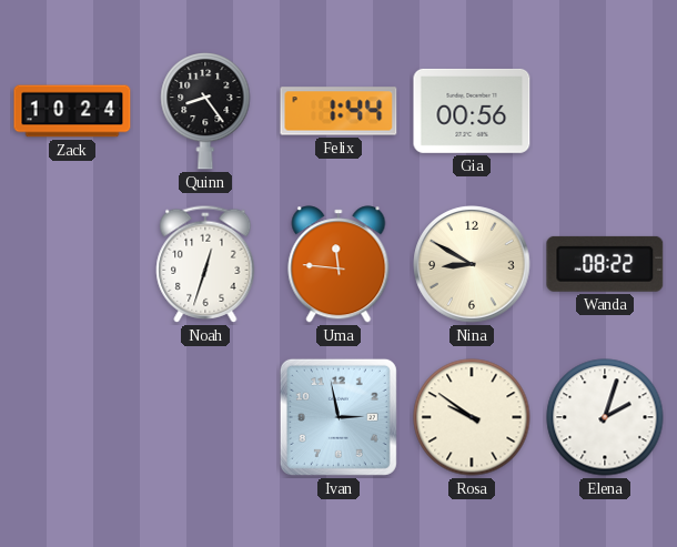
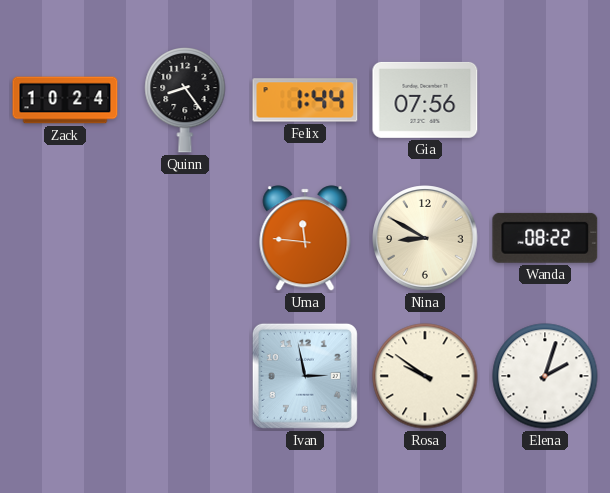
Gia: 00:56 -> 07:56 (425, 100)
Noah: 12:33 -> none (205, 264)
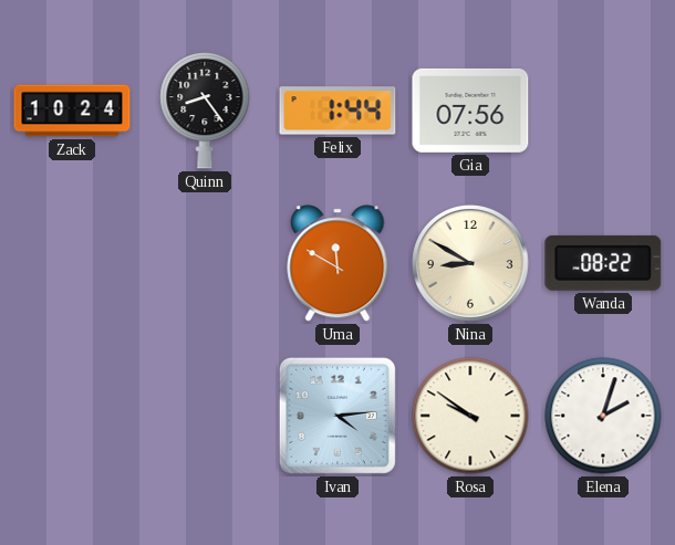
Uma: 11:46 -> 11:50 (337, 263)
Ivan: 2:58 -> 4:14 (337, 416)
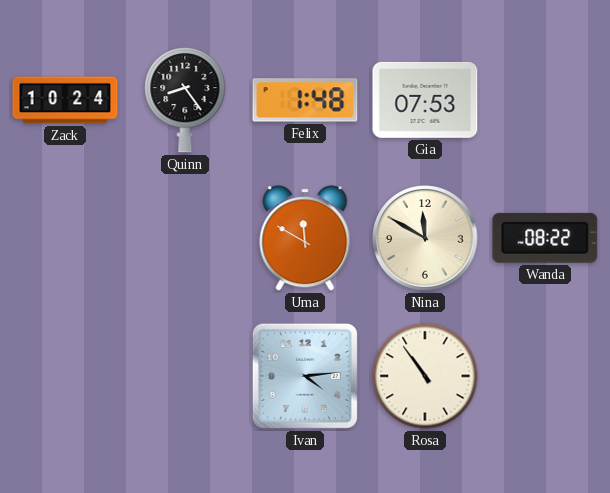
Felix: 1:44 -> 1:48 (305, 100)
Gia: 07:56 -> 07:53 (425, 100)
Nina: 8:50 -> 11:50 (425, 238)
Rosa: 9:51 -> 10:54 (425, 376)
Elena: 2:03 -> none (603, 416)
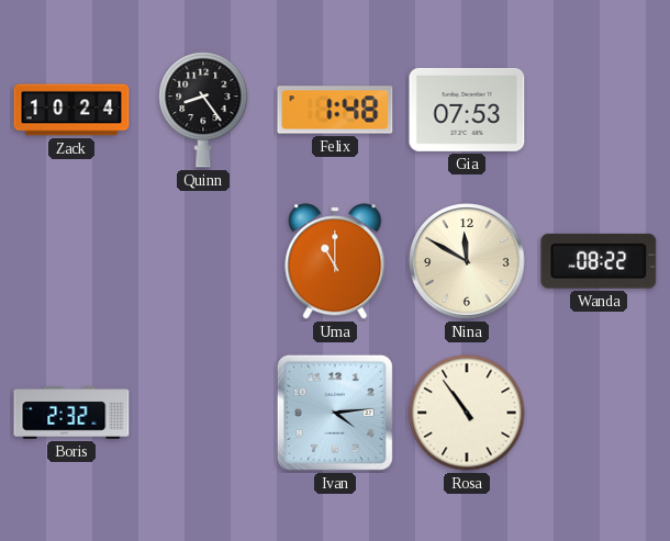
Uma: 11:50 -> 11:00 (335, 261)
Boris: none -> 2:32 (71, 413)
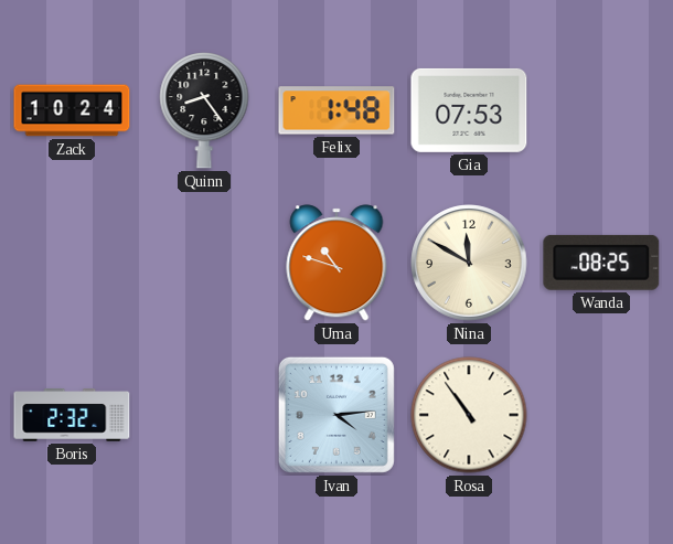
Uma: 11:00 -> 10:48 (336, 263)
Wanda: 08:22 -> 08:25 (601, 263)
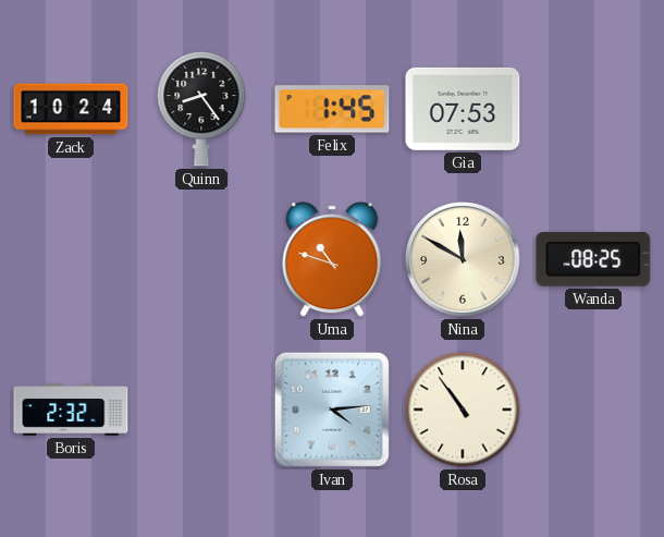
Felix: 1:48 -> 1:45 (332, 109)
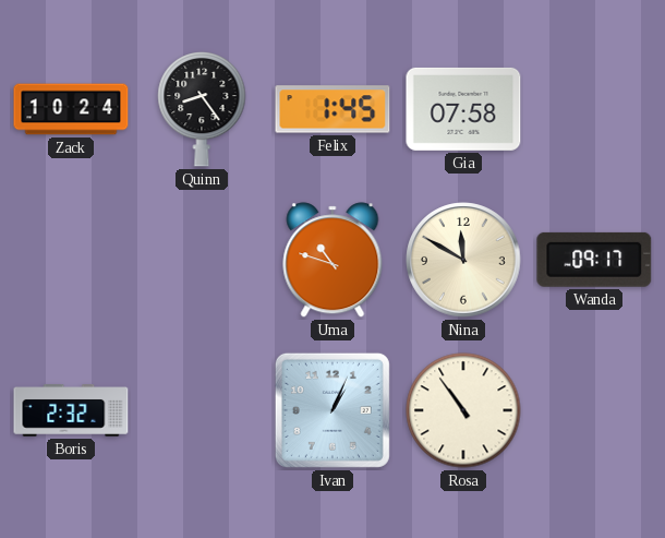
Gia: 07:53 -> 07:58 (463, 109)
Wanda: 08:25 -> 09:17 (594, 260)
Ivan: 4:14 -> 1:04 (332, 410)
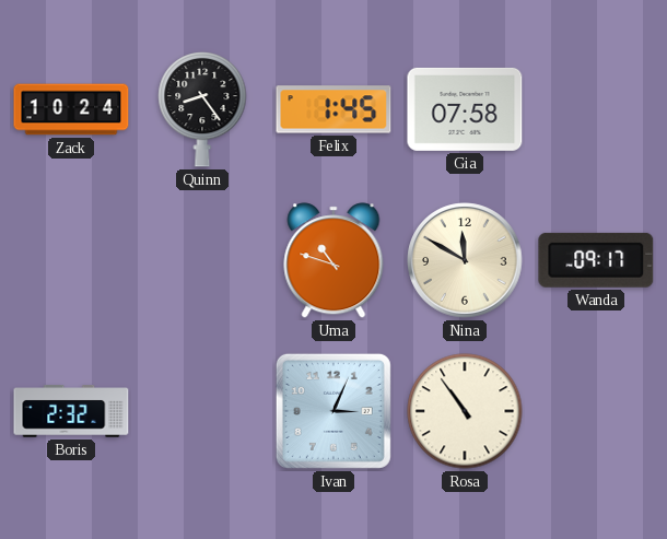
Ivan: 1:04 -> 3:04 (333, 411)
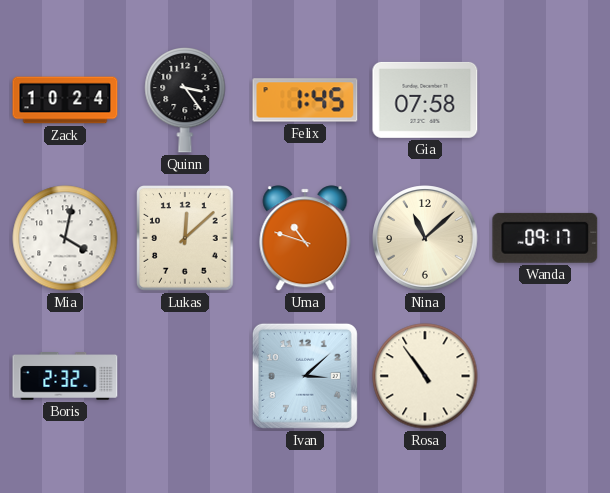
Quinn: 8:24 -> 3:24 (185, 101)
Mia: none -> 4:02 (65, 238)
Lukas: none -> 12:08 (185, 238)
Nina: 11:50 -> 11:08 (425, 238)
Ivan: 3:04 -> 3:08 (305, 376)
